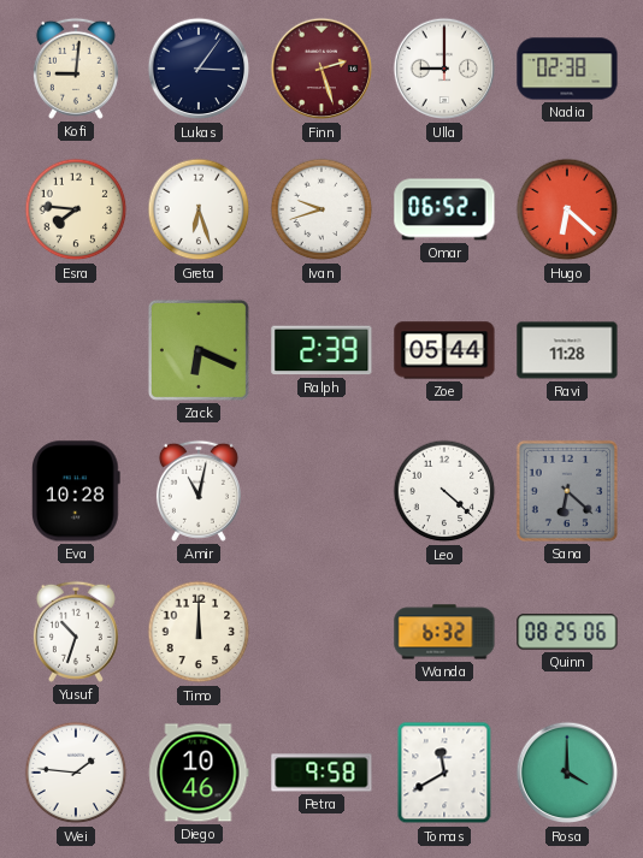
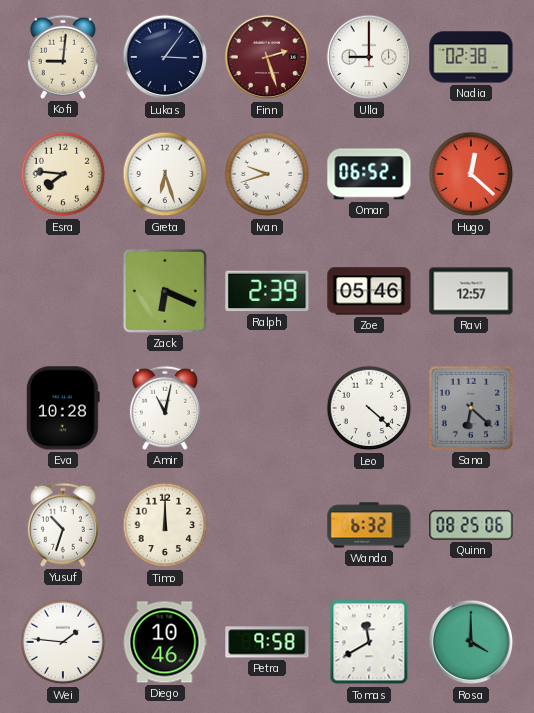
Hugo: 6:22 -> 12:22 (471, 174)
Zoe: 05:44 -> 05:46 (369, 291)
Ravi: 11:28 -> 12:57 (471, 291)
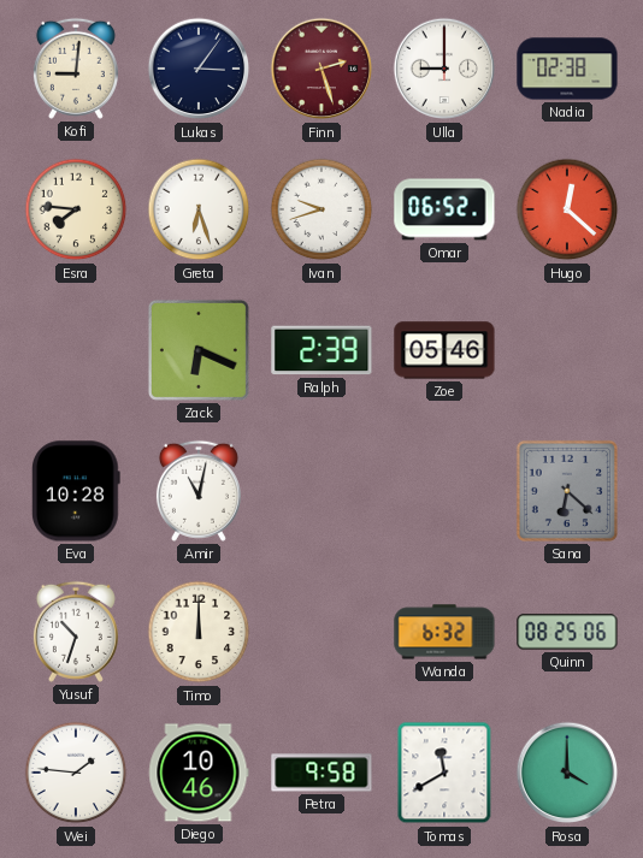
Ravi: 12:57 -> none (471, 291)
Leo: 4:22 -> none (369, 408)
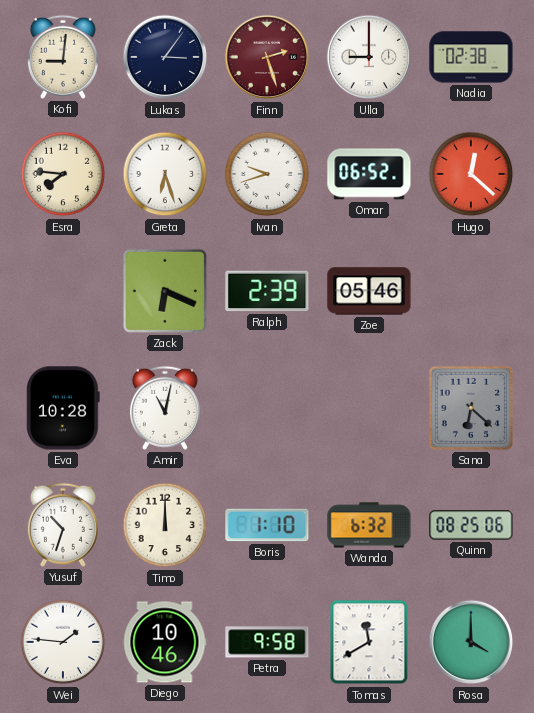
Boris: none -> 1:10 (267, 525)
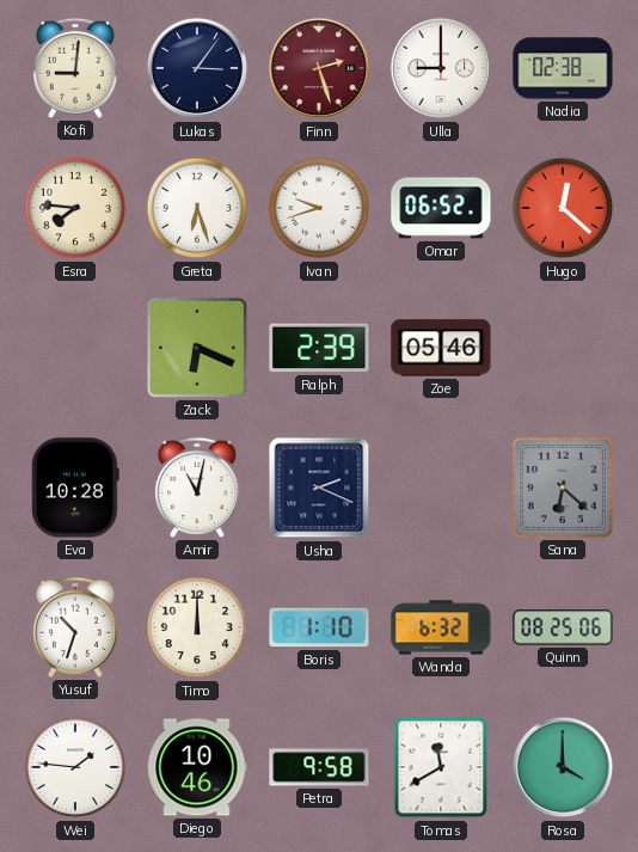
Usha: none -> 2:19 (319, 488)
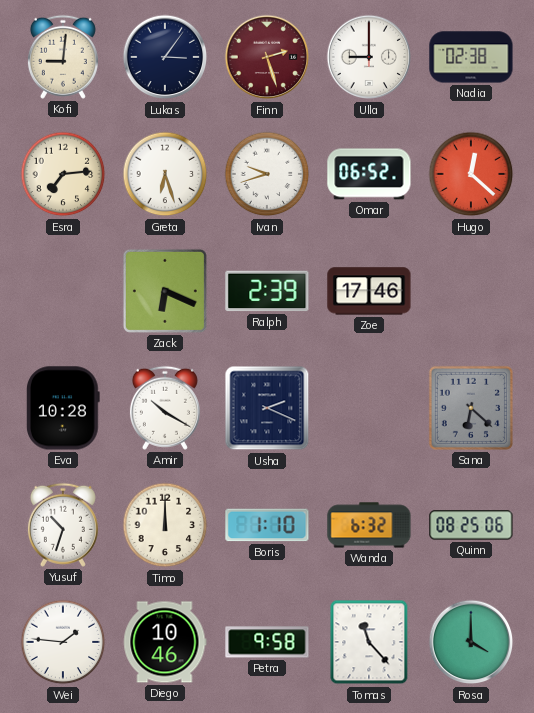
Esra: 7:46 -> 7:14 (63, 174)
Zoe: 05:46 -> 17:46 (369, 291)
Amir: 11:02 -> 10:20 (165, 408)
Tomas: 11:40 -> 11:23 (369, 642)
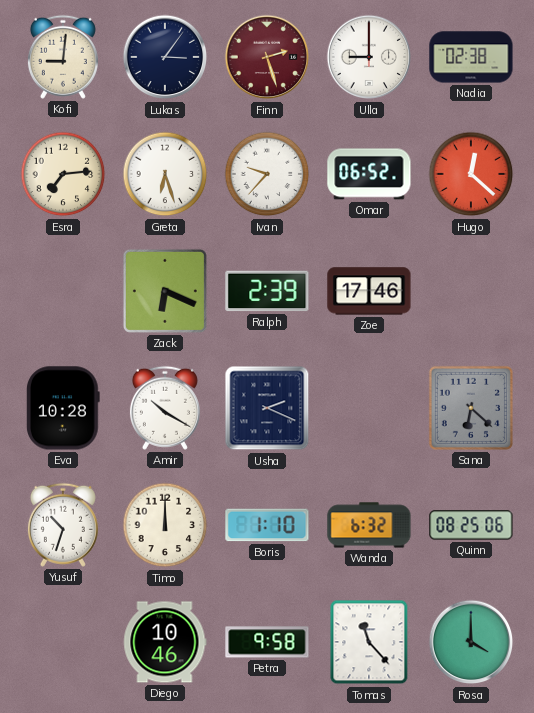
Ivan: 9:42 -> 9:37 (267, 174)
Wei: 1:46 -> none (63, 642)
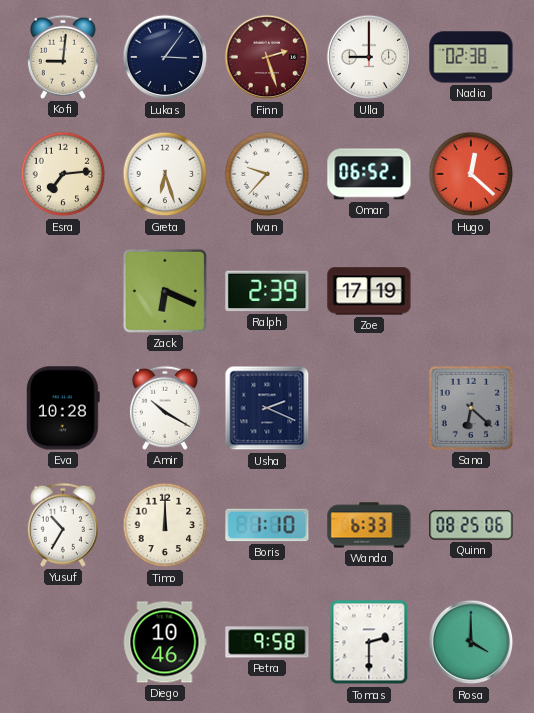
Zoe: 17:46 -> 17:19 (369, 291)
Yusuf: 10:33 -> 10:35 (63, 525)
Wanda: 6:32 -> 6:33 (369, 525)
Tomas: 11:23 -> 2:30 (369, 642)
